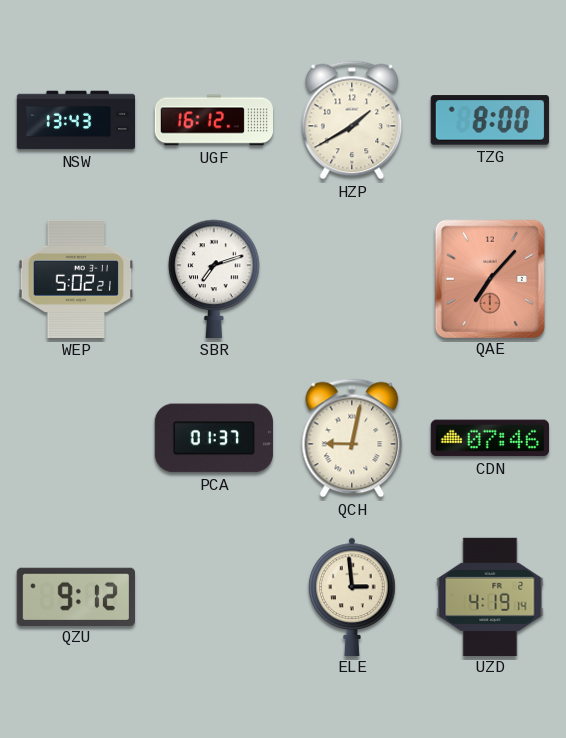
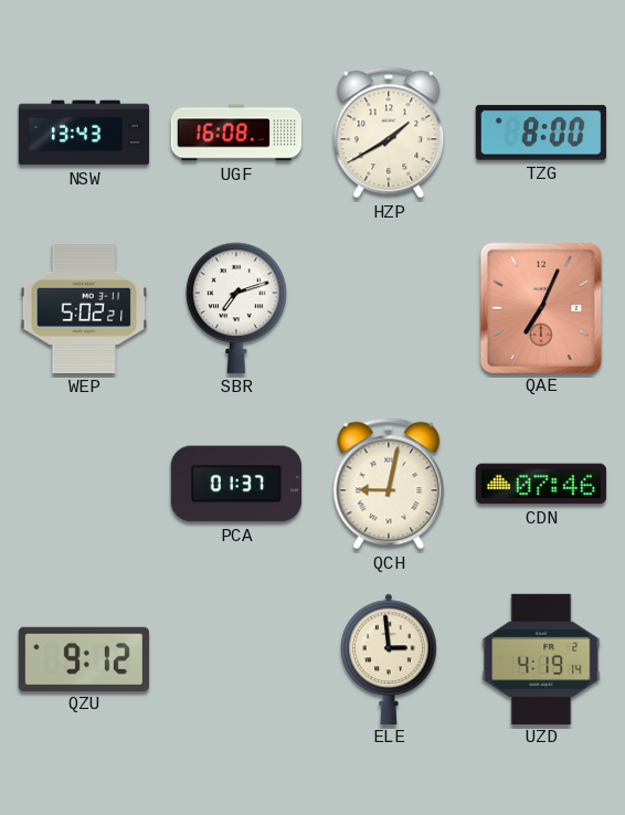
UGF: 16:12 -> 16:08 (235, 133)
QAE: 7:07 -> 7:04 (541, 307)
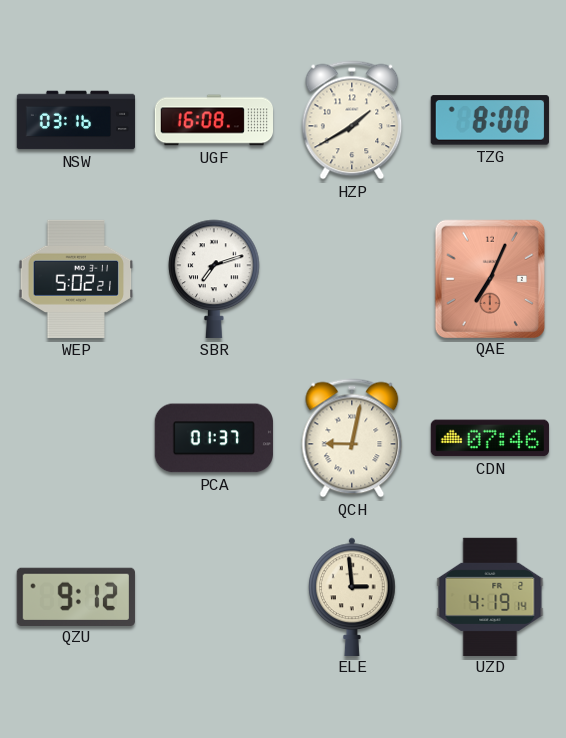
NSW: 13:43 -> 03:16 (76, 120)
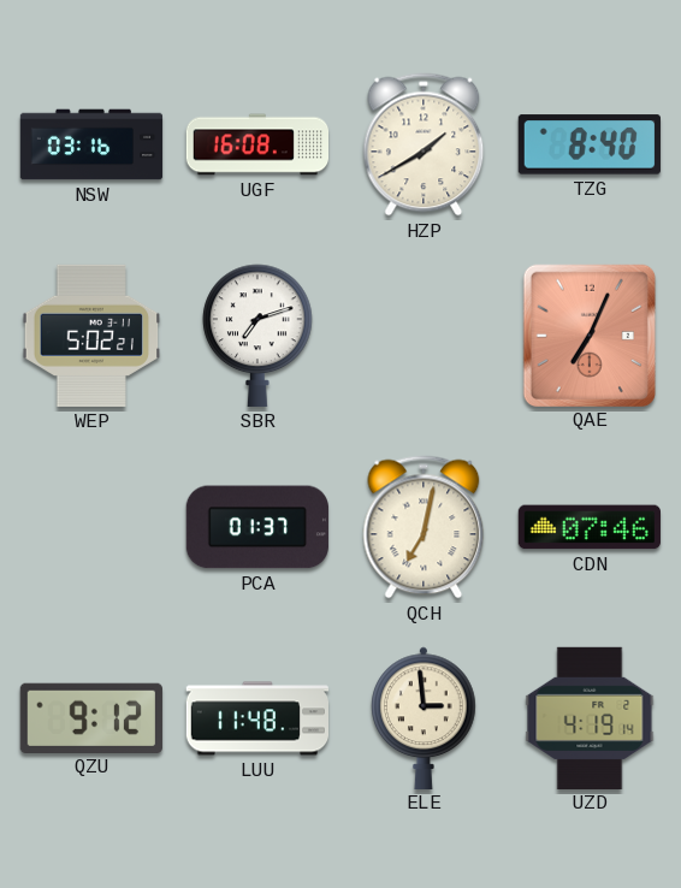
TZG: 8:00 -> 8:40 (590, 144)
QCH: 9:02 -> 7:02 (424, 527)
LUU: none -> 11:48 (256, 718)
